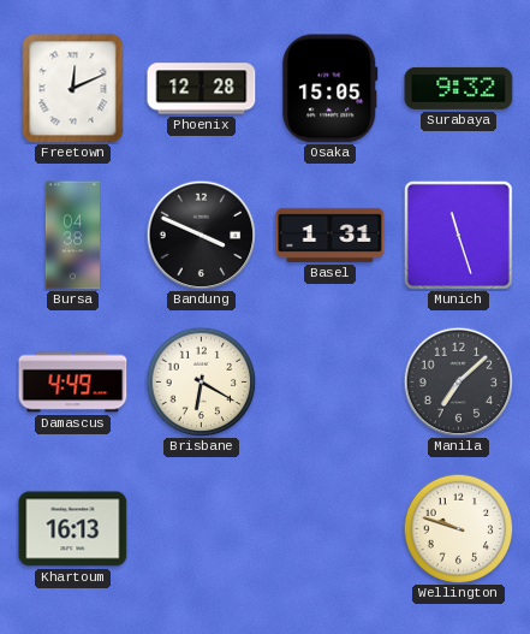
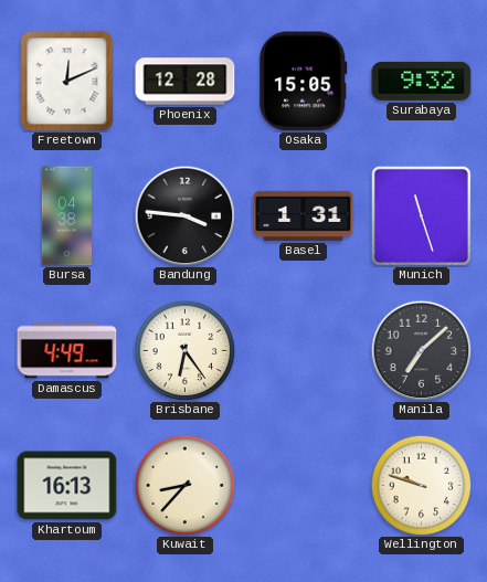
Bandung: 3:49 -> 3:46 (184, 215)
Brisbane: 6:20 -> 6:24 (184, 350)
Kuwait: none -> 8:37 (184, 485)
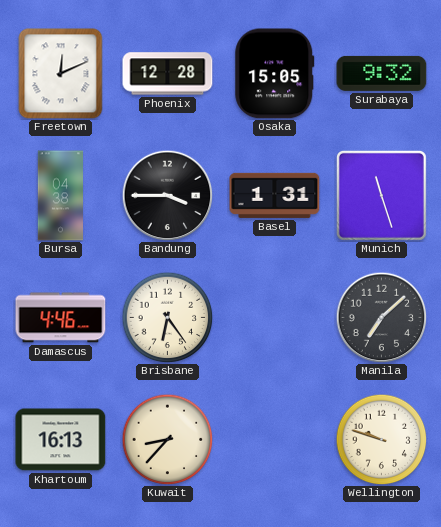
Bandung: 3:46 -> 3:45 (167, 195)
Damascus: 4:49 -> 4:46 (61, 318)
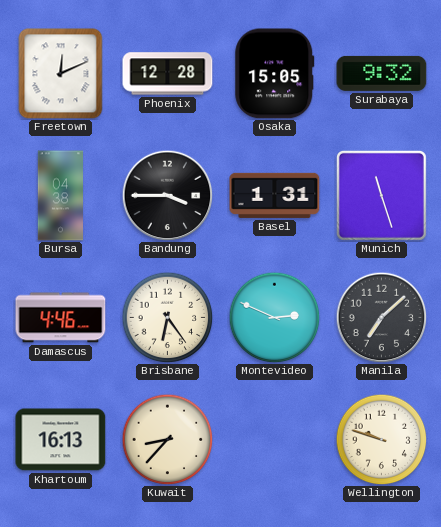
Montevideo: none -> 2:49 (274, 317)
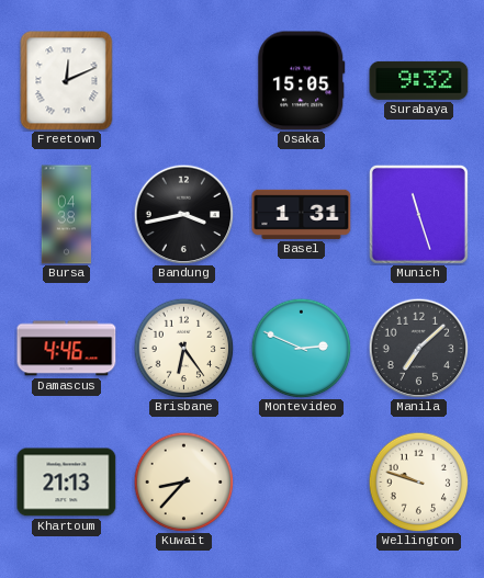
Phoenix: 12:28 -> none (168, 74)
Bandung: 3:45 -> 3:43 (183, 214)
Khartoum: 16:13 -> 21:13 (67, 483)
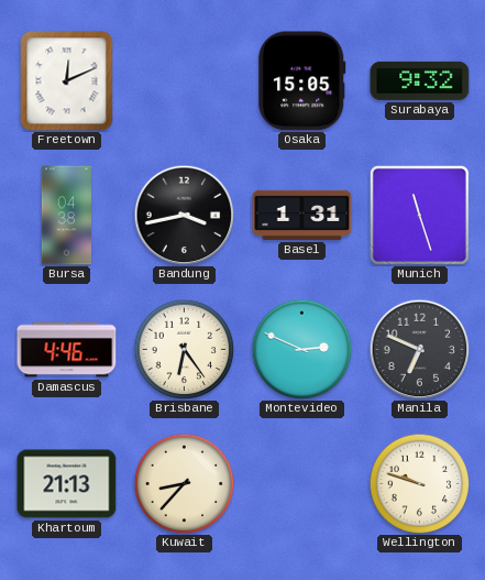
Manila: 7:08 -> 6:49 (419, 349)
